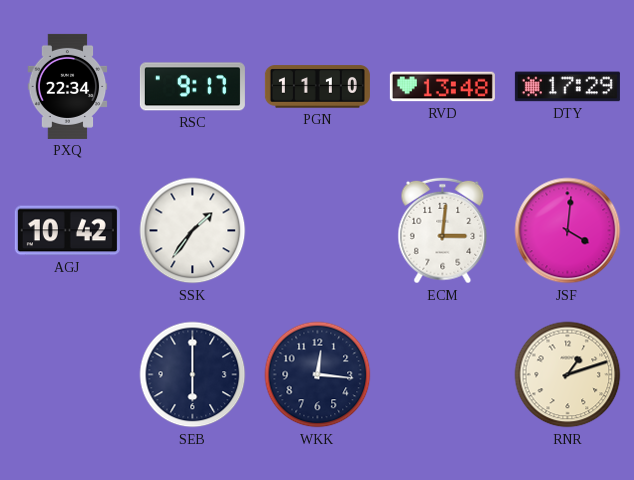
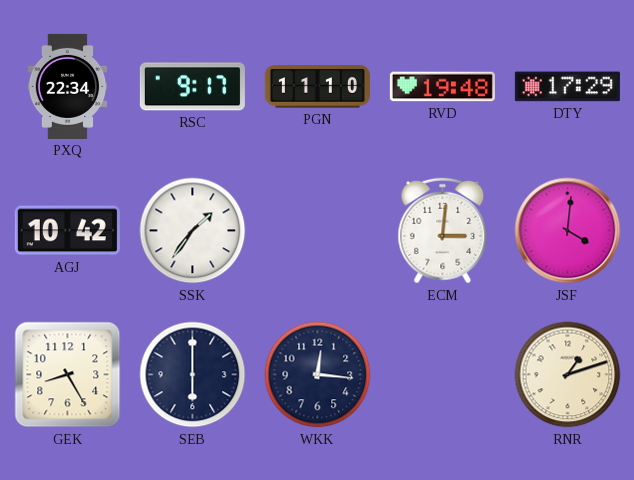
RVD: 13:48 -> 19:48 (442, 87)
GEK: none -> 8:25 (68, 375)
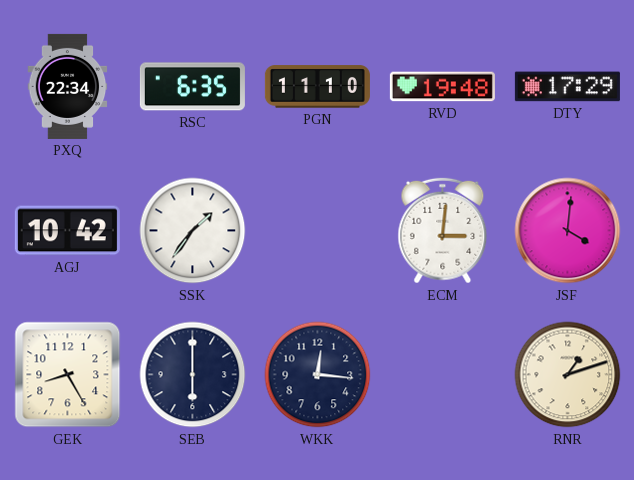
RSC: 9:17 -> 6:35 (192, 87)
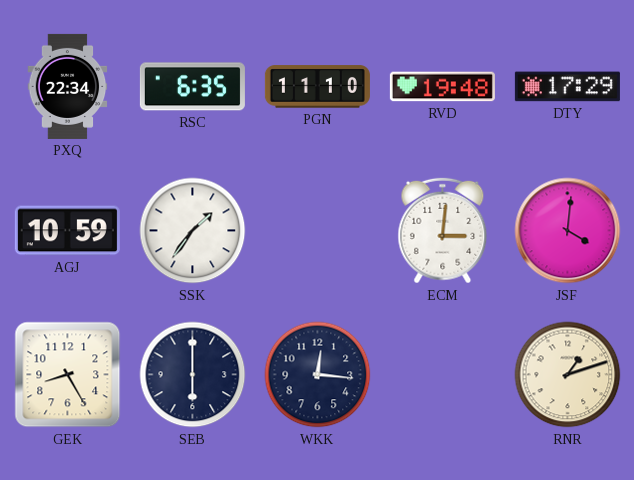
AGJ: 10:42 -> 10:59 (67, 231)
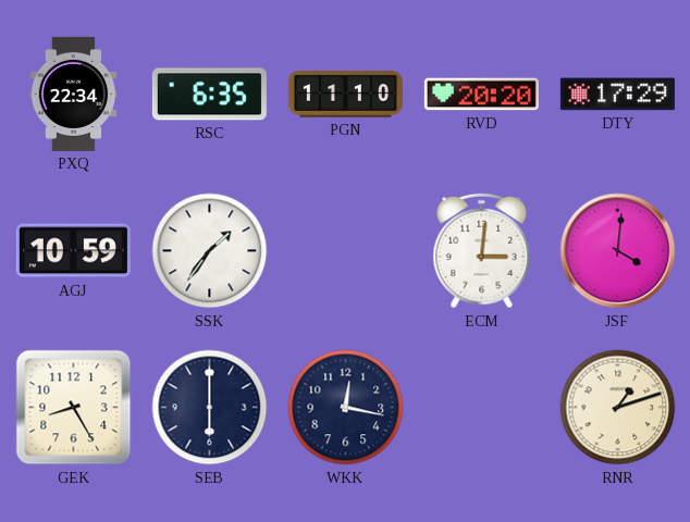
RVD: 19:48 -> 20:20 (481, 95)
WKK: 12:16 -> 12:17 (346, 408)
